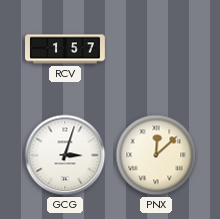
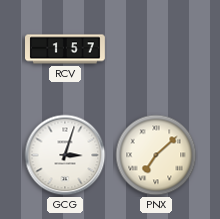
PNX: 12:08 -> 7:08 (156, 155)
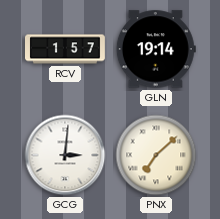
GLN: none -> 19:14 (156, 49)
GCG: 3:03 -> 3:01 (65, 155)
